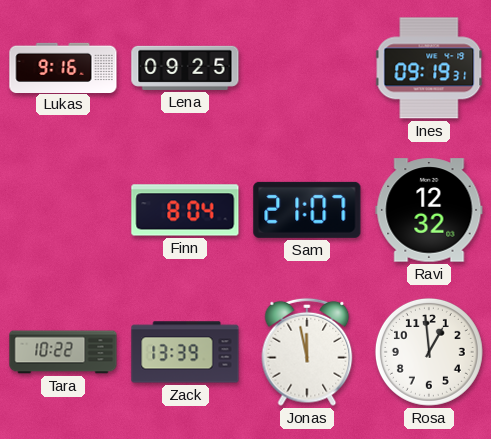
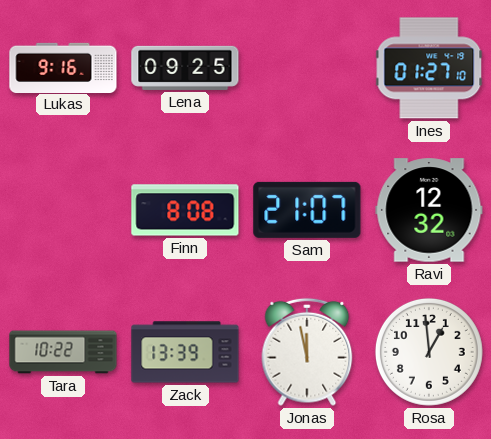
Ines: 09:19 -> 01:27 (429, 68)
Finn: 8:04 -> 8:08 (185, 210)
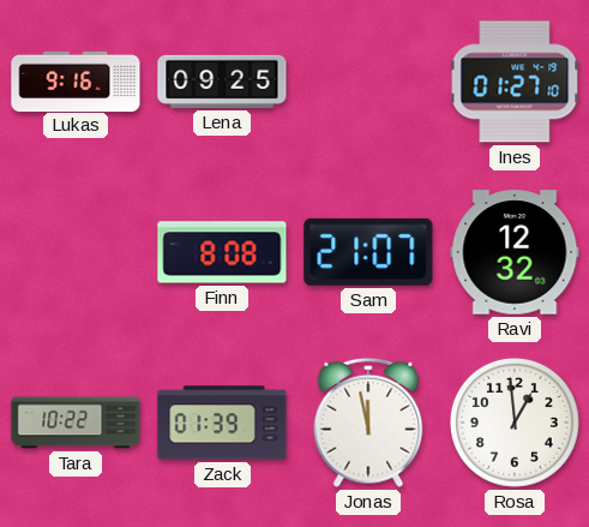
Zack: 13:39 -> 01:39 (222, 423)
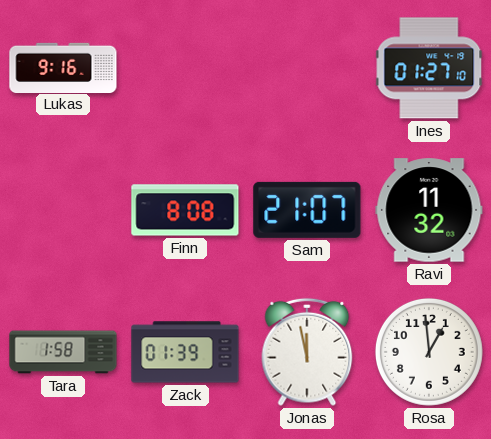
Lena: 09:25 -> none (222, 82)
Ravi: 12:32 -> 11:32 (429, 210)
Tara: 10:22 -> 1:58 (63, 352)
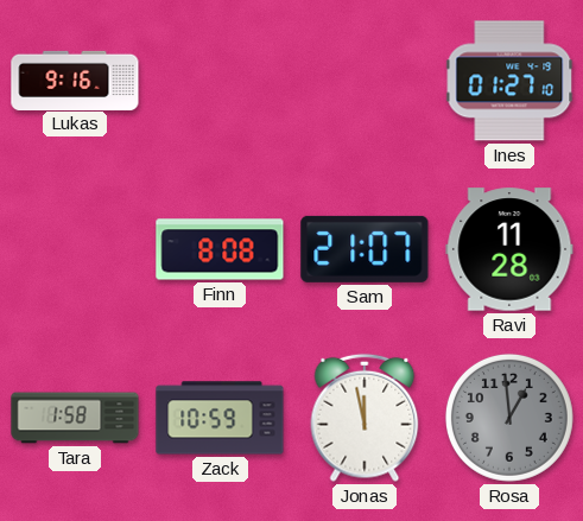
Ravi: 11:32 -> 11:28 (509, 249)
Zack: 01:39 -> 10:59 (220, 418)
Rosa dial: white -> grey (509, 418)
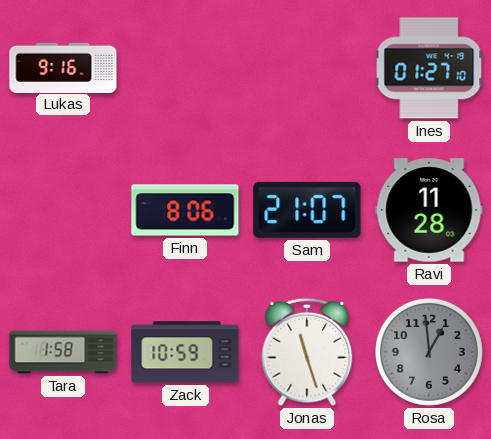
Finn: 8:08 -> 8:06 (185, 210)
Jonas: 11:58 -> 11:27 (307, 352)
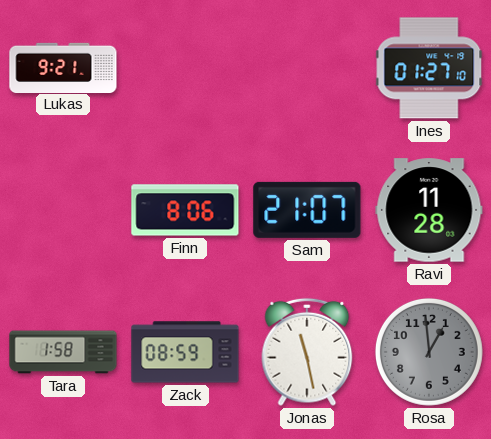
Lukas: 9:16 -> 9:21 (63, 67)
Zack: 10:59 -> 08:59 (185, 352)
Jonas: 11:27 -> 11:28 (307, 352)
